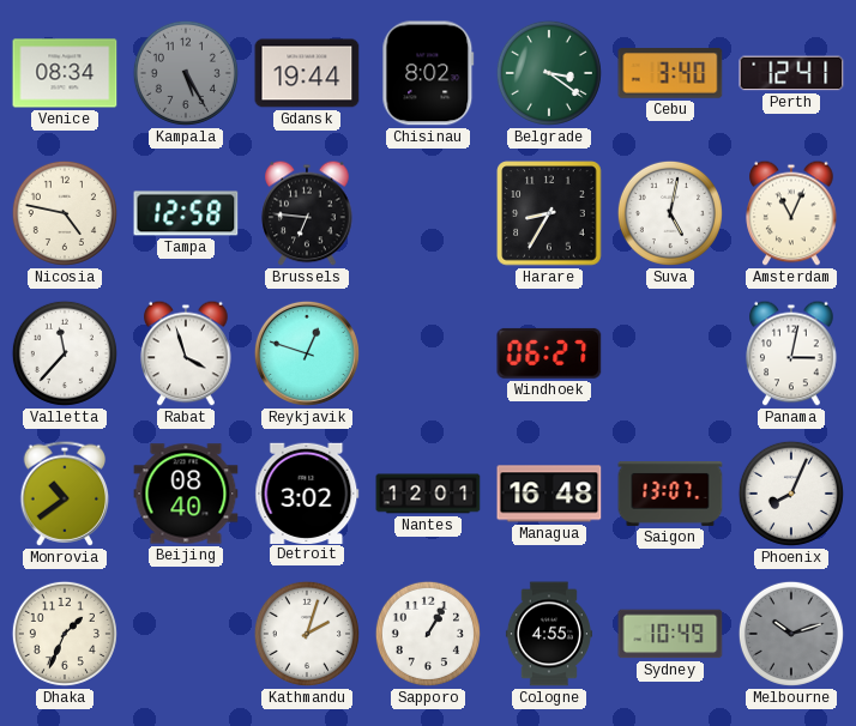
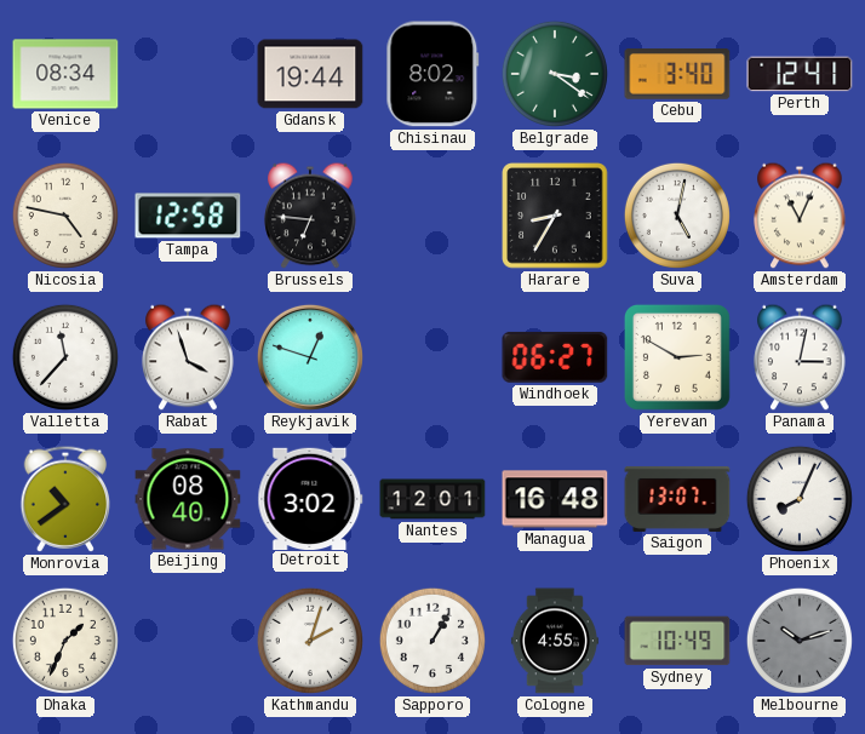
Kampala: 5:25 -> none (186, 73)
Yerevan: none -> 2:50 (677, 357)
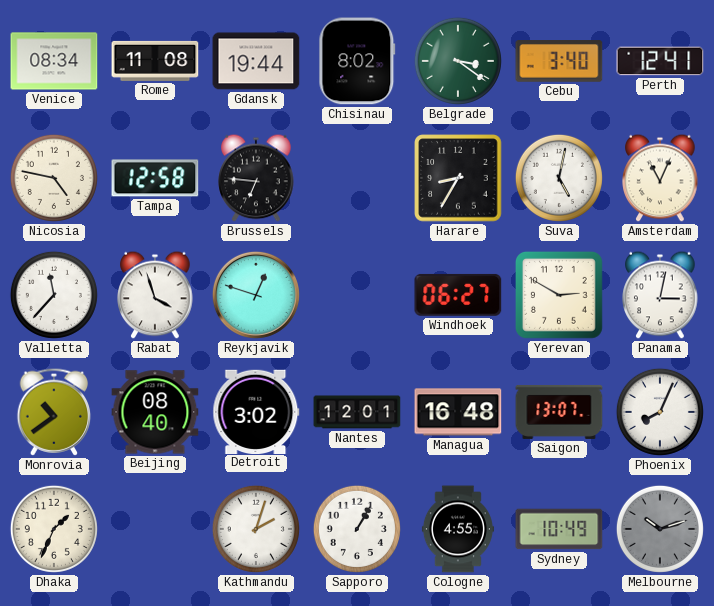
Rome: none -> 11:08 (155, 61)
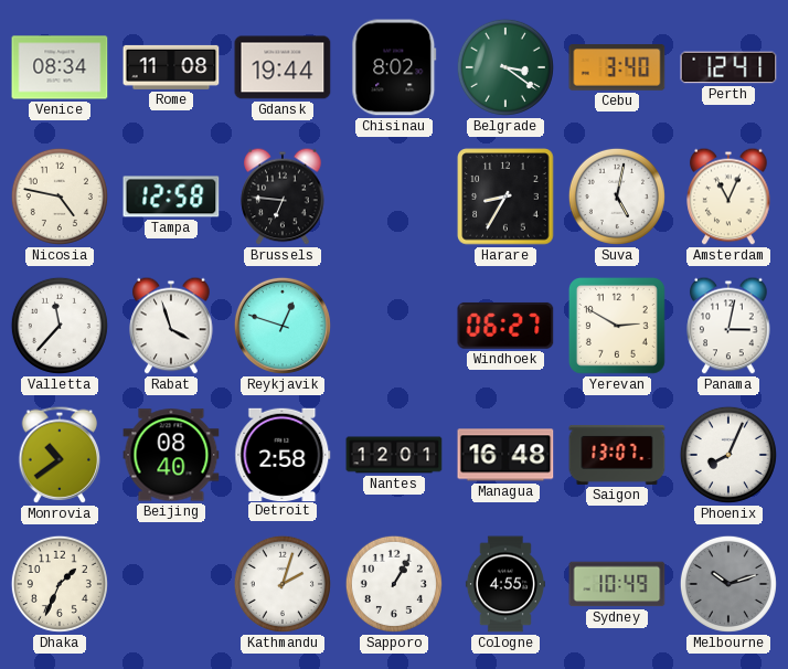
Detroit: 3:02 -> 2:58 (283, 454)
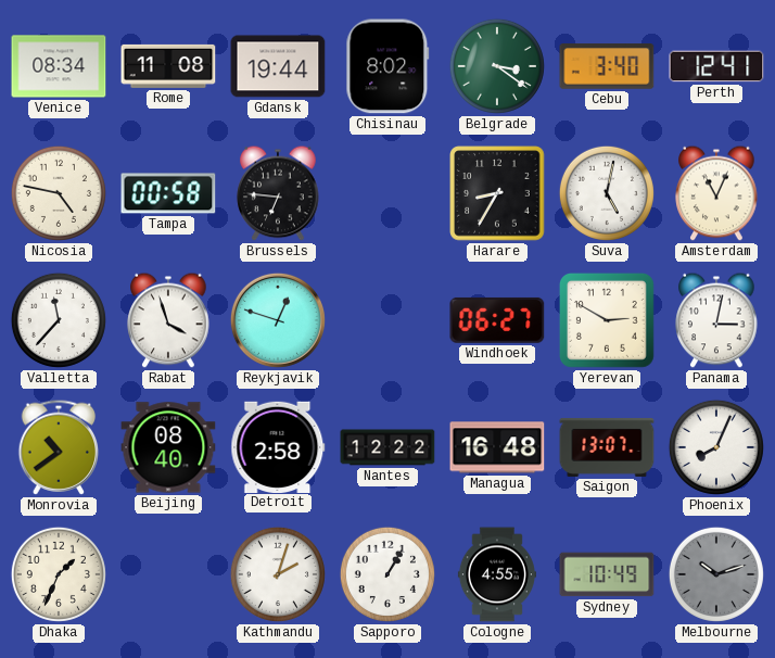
Tampa: 12:58 -> 00:58 (168, 193)
Nantes: 12:01 -> 12:22 (387, 447)
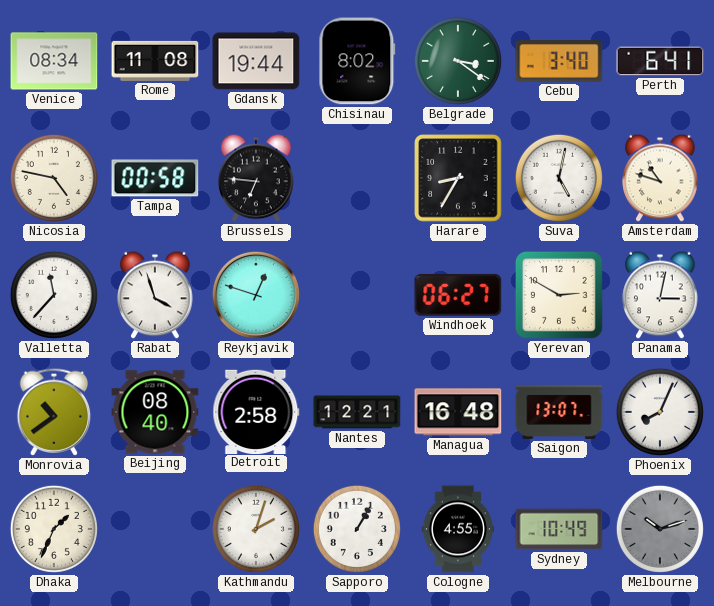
Perth: 12:41 -> 6:41 (660, 61)
Amsterdam: 11:04 -> 10:48 (660, 178)
Nantes: 12:22 -> 12:21 (357, 412)
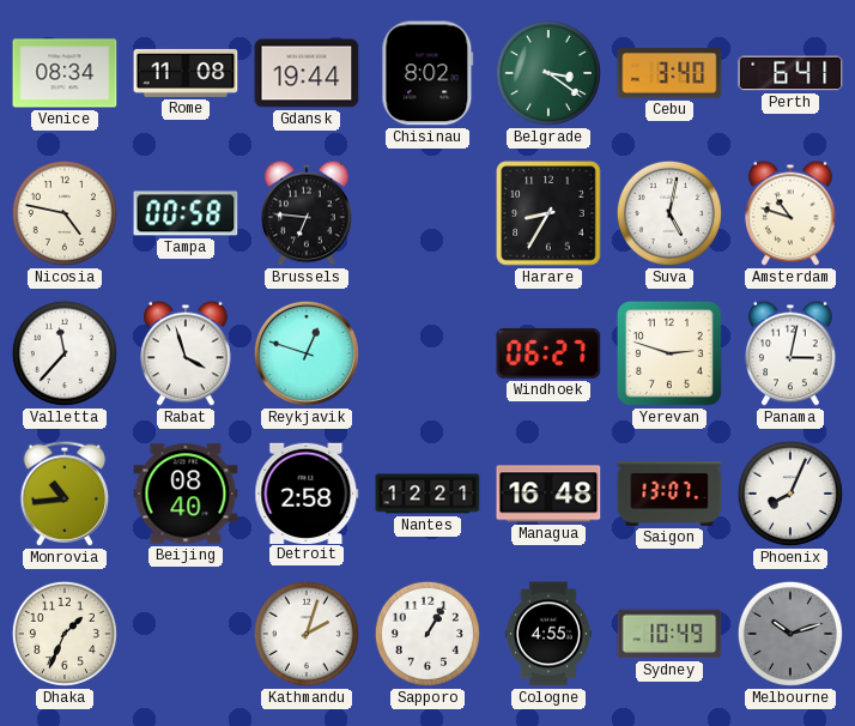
Yerevan: 2:50 -> 2:48 (669, 353)
Monrovia: 10:39 -> 10:44 (65, 494)
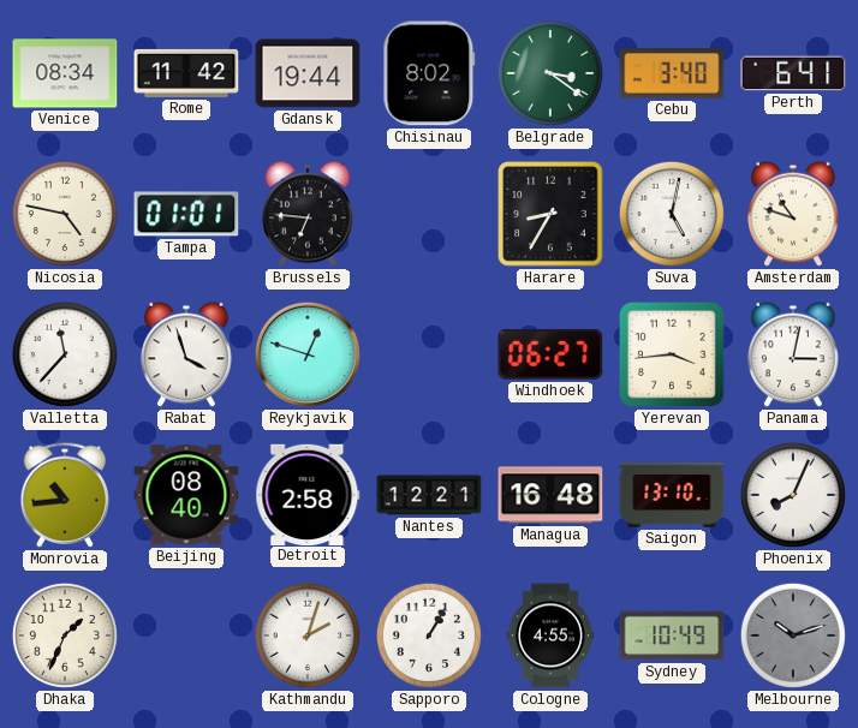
Rome: 11:08 -> 11:42 (186, 73)
Tampa: 00:58 -> 01:01 (186, 214)
Yerevan: 2:48 -> 3:44 (672, 354)
Saigon: 13:07 -> 13:10 (672, 495)
